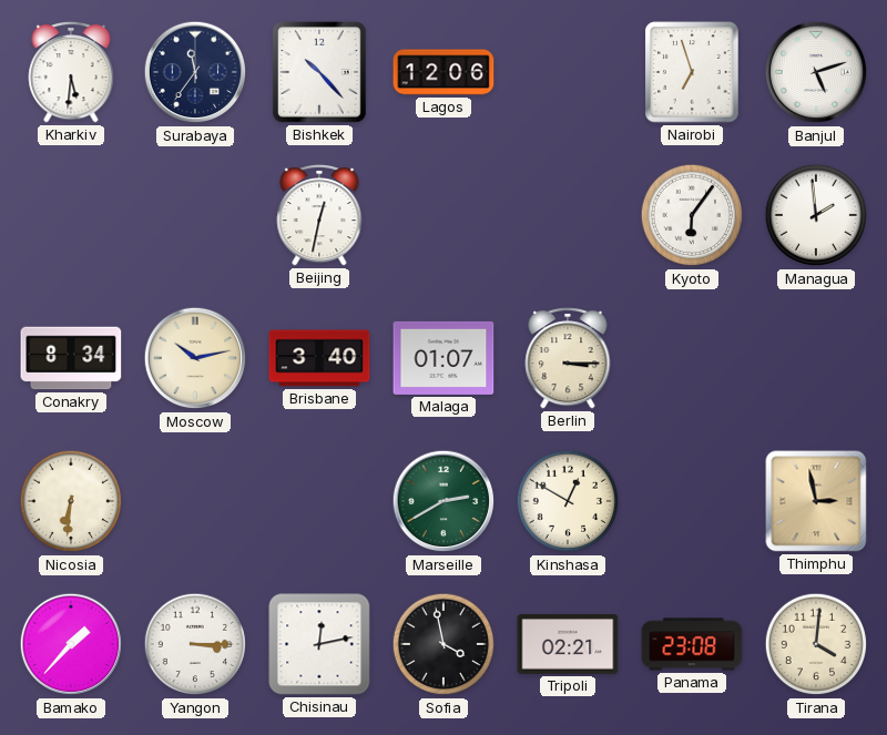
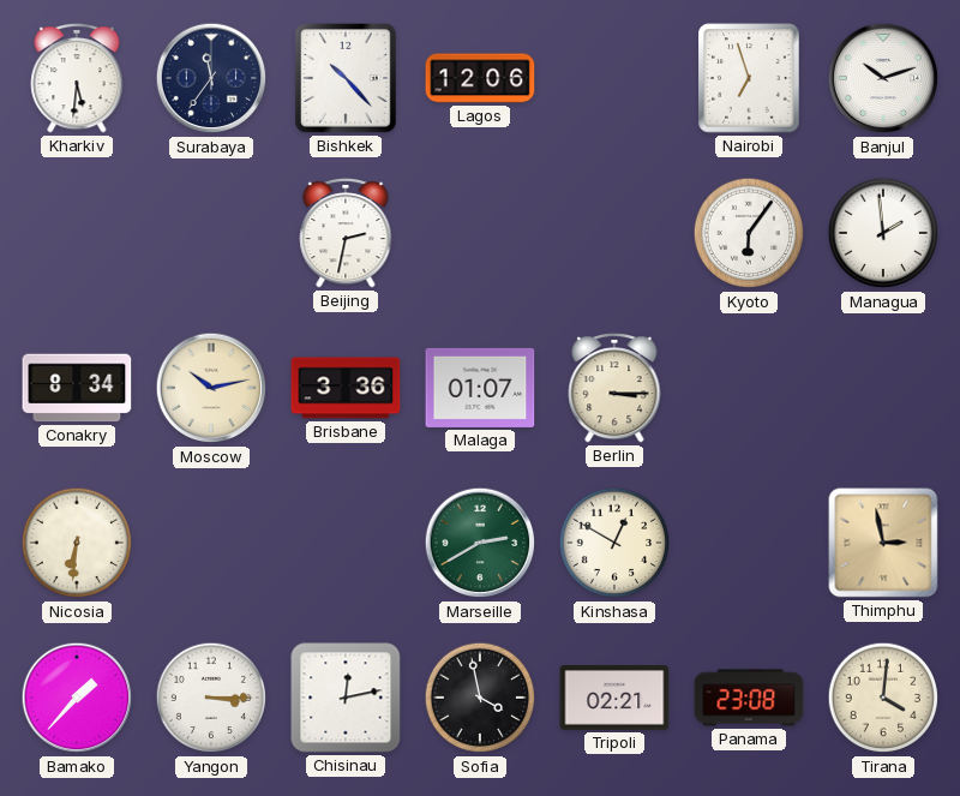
Banjul: 5:12 -> 10:12 (883, 78)
Beijing: 12:32 -> 2:32 (346, 233)
Brisbane: 3:40 -> 3:36 (346, 388)
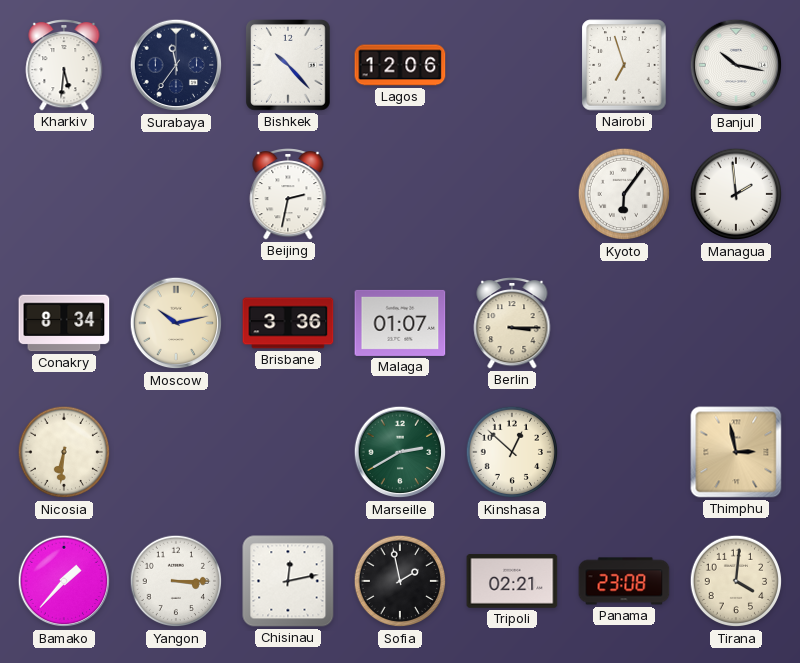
Banjul: 10:12 -> 10:17 (736, 65)
Kinshasa: 12:50 -> 12:52 (512, 452)
Sofia: 3:58 -> 1:58 (400, 581)
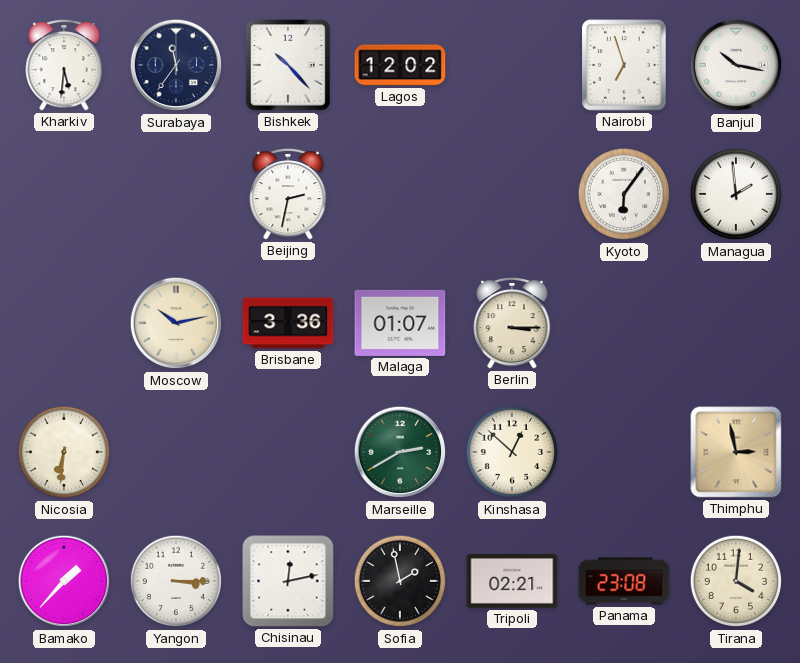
Lagos: 12:06 -> 12:02 (400, 65)
Conakry: 8:34 -> none (64, 323)
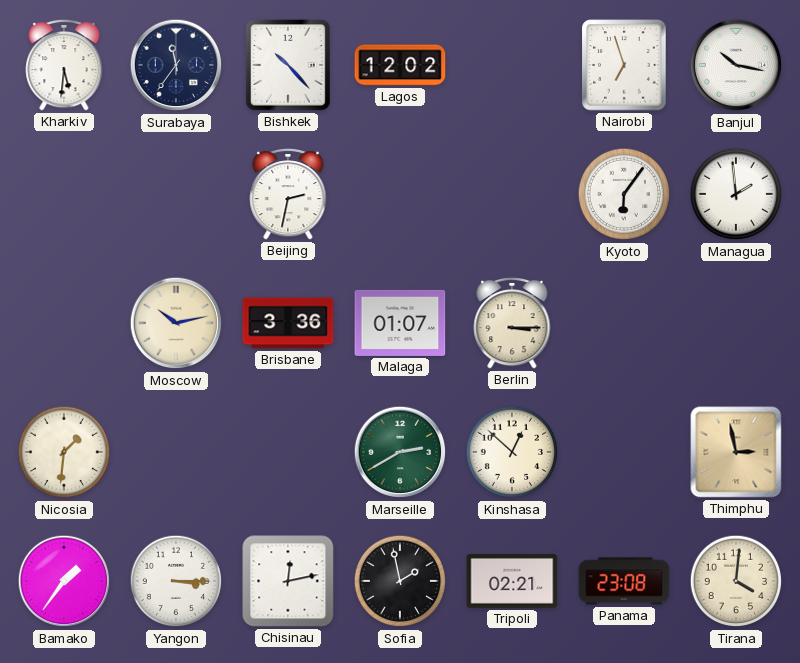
Nicosia: 6:31 -> 1:31 (64, 452)
Bamako: 1:37 -> 1:36 (64, 581)
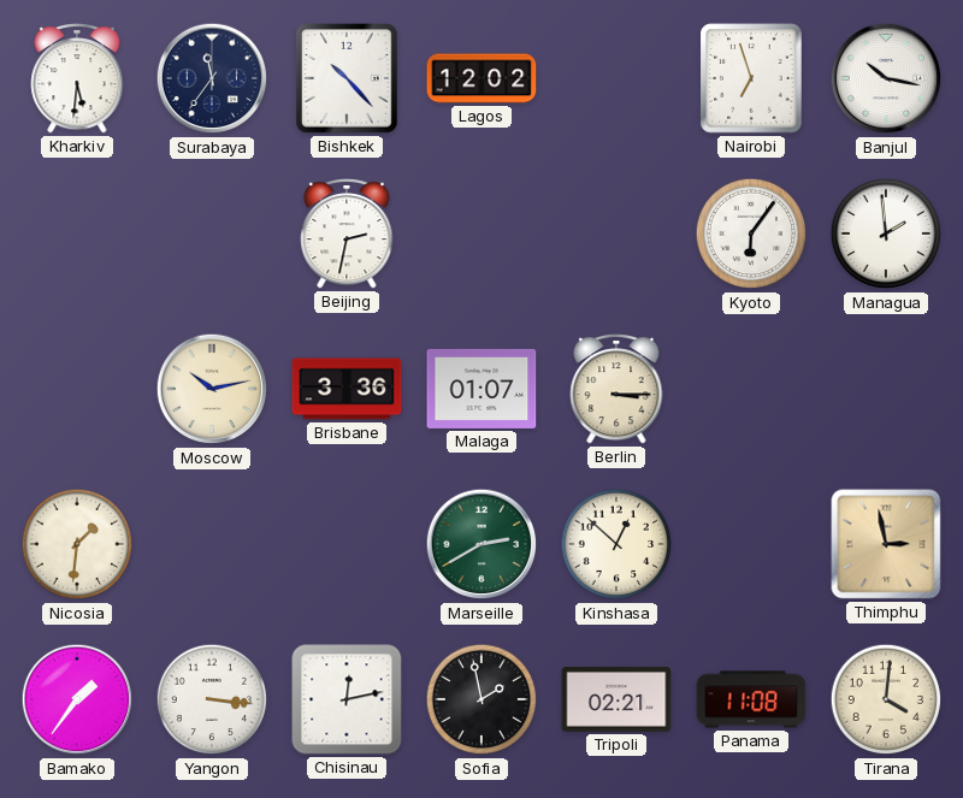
Yangon: 3:15 -> 3:16 (212, 699)
Panama: 23:08 -> 11:08 (751, 699)
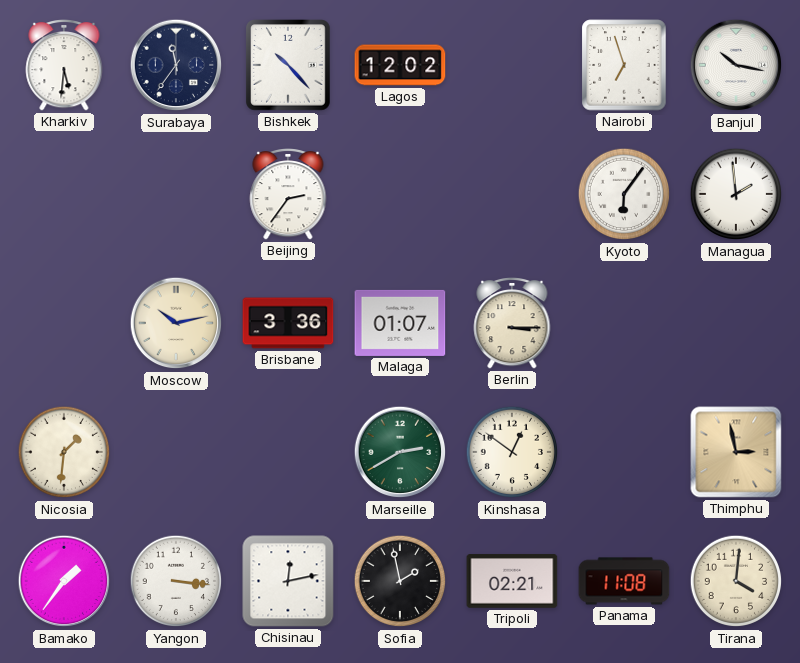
Beijing: 2:32 -> 2:36 (288, 194)
Kinshasa: 12:52 -> 12:51 (512, 452)
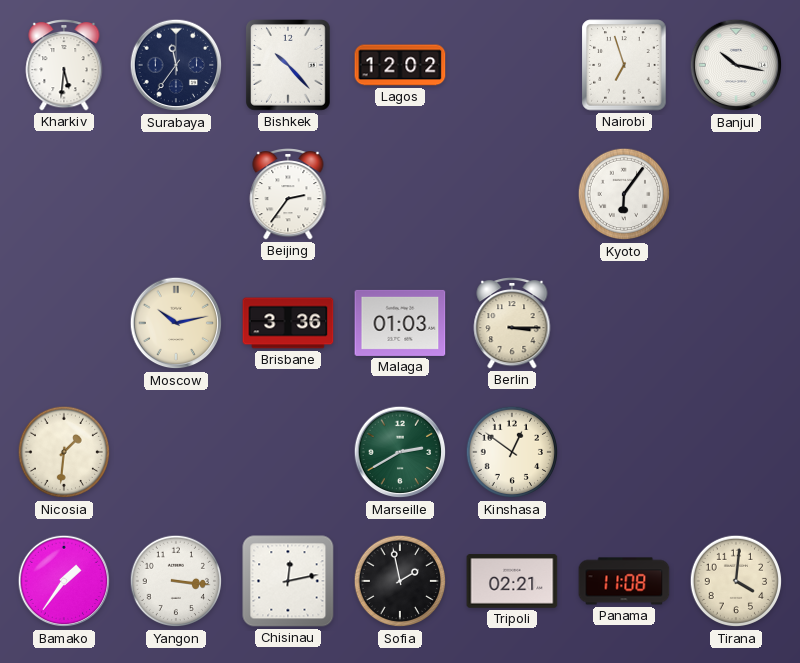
Managua: 1:59 -> none (736, 194)
Malaga: 01:07 -> 01:03 (400, 323)
Thimphu: 2:58 -> none (736, 452)
